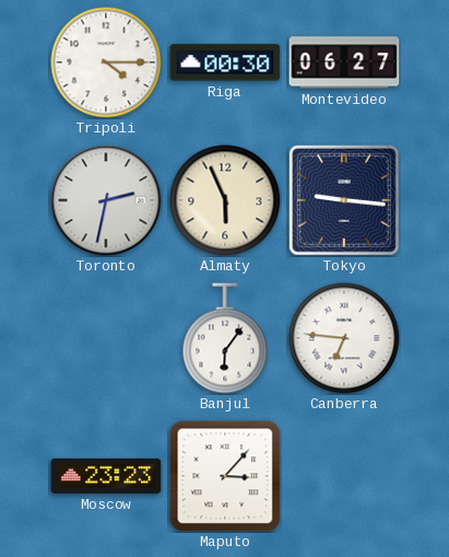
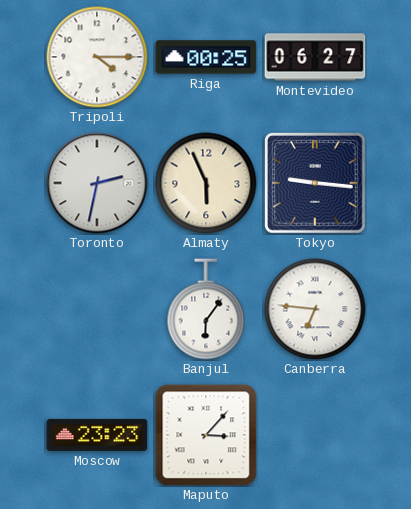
Riga: 00:30 -> 00:25 (206, 57)
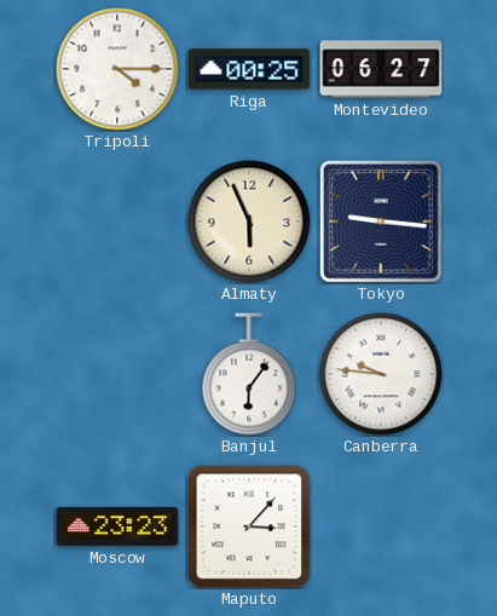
Toronto: 2:32 -> none (97, 183)
Canberra: 6:46 -> 9:46 (381, 374)
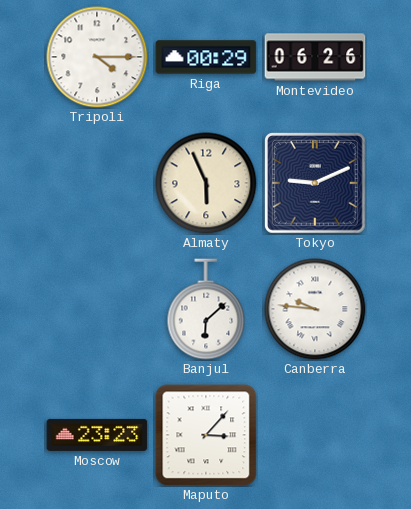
Riga: 00:25 -> 00:29 (206, 57)
Montevideo: 06:27 -> 06:26 (315, 57)
Tokyo: 9:16 -> 9:11 (316, 184)
Banjul: 6:06 -> 6:08 (206, 309)
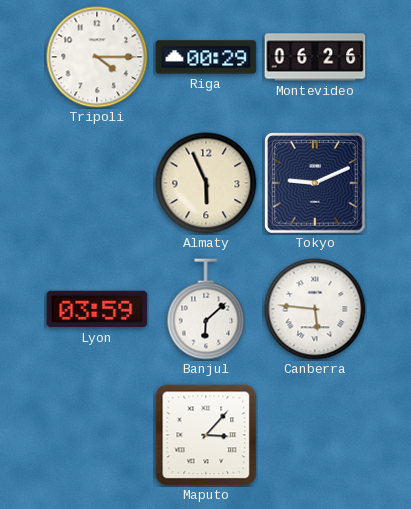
Lyon: none -> 03:59 (97, 309)
Canberra: 9:46 -> 5:46 (315, 309)
Moscow: 23:23 -> none (97, 435)
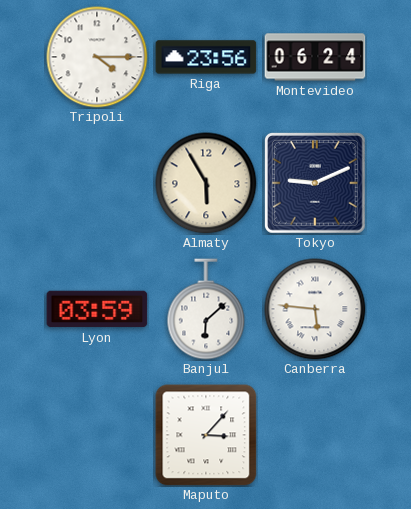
Riga: 00:29 -> 23:56 (206, 57)
Montevideo: 06:26 -> 06:24 (315, 57)
Almaty: 5:56 -> 5:55 (206, 183)
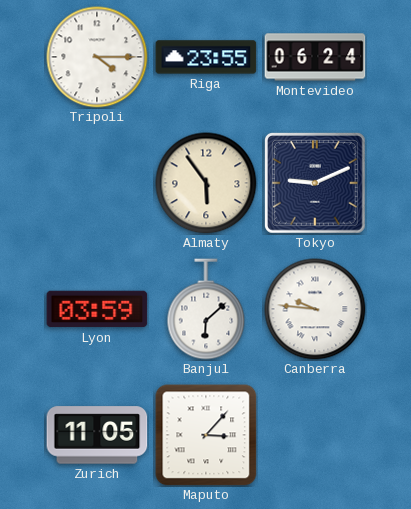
Riga: 23:56 -> 23:55 (206, 57)
Almaty: 5:55 -> 5:54 (206, 183)
Canberra: 5:46 -> 9:46 (315, 309)
Zurich: none -> 11:05 (97, 435)
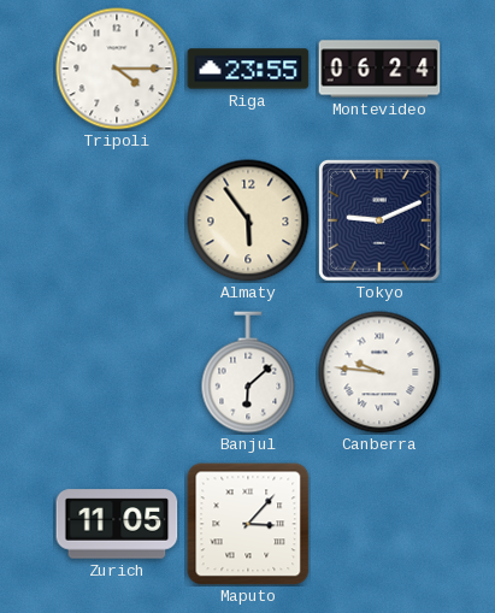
Lyon: 03:59 -> none (97, 309)
